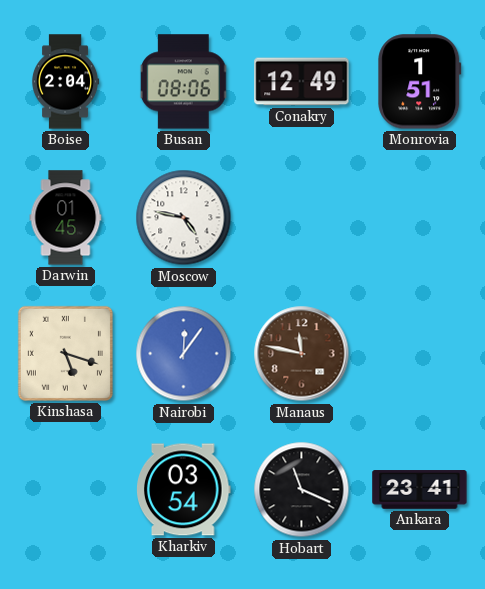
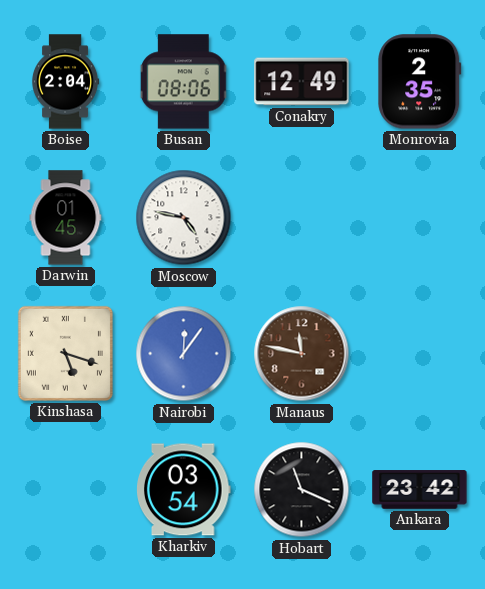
Monrovia: 1:51 -> 2:35 (420, 82)
Ankara: 23:41 -> 23:42 (420, 490)
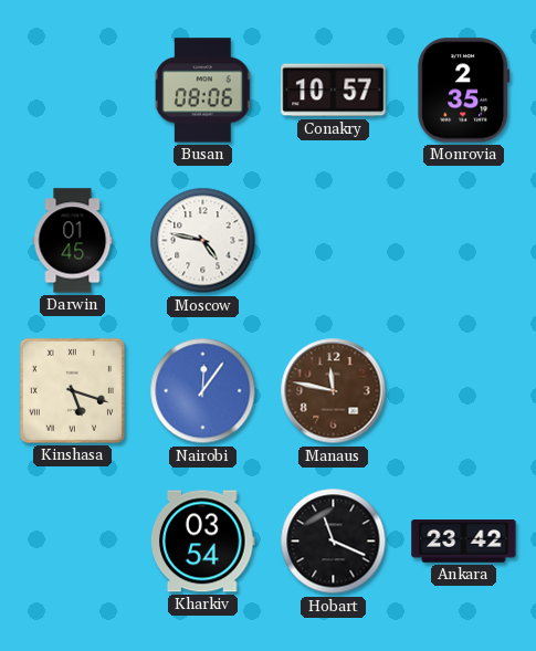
Boise: 2:04 -> none (65, 82)
Conakry: 12:49 -> 10:57 (334, 91)
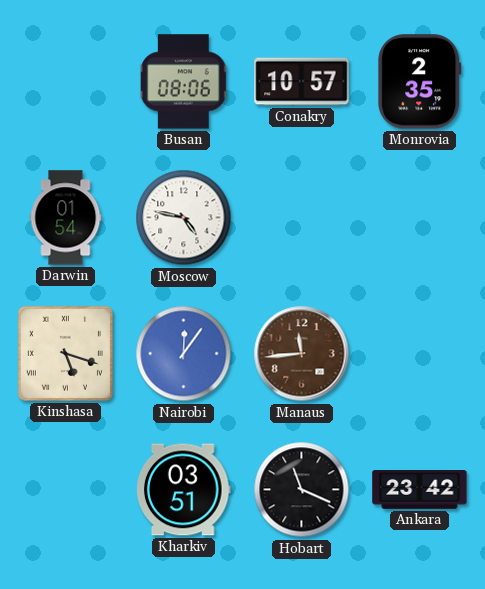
Darwin: 01:45 -> 01:54 (66, 218)
Manaus: 11:47 -> 11:44 (302, 354)
Kharkiv: 03:54 -> 03:51 (184, 490)
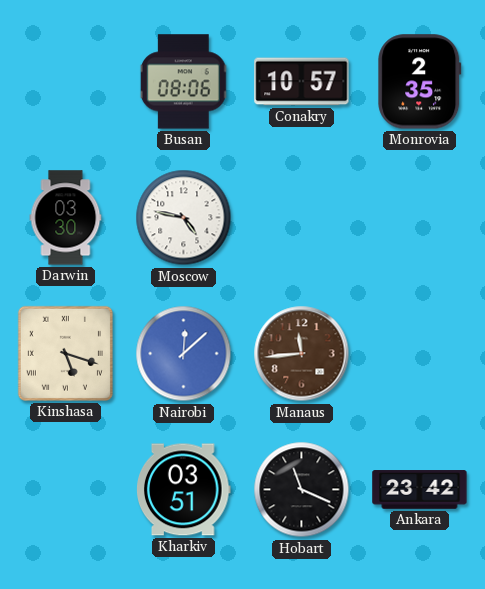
Darwin: 01:54 -> 03:30 (66, 218)
Nairobi: 12:06 -> 12:08 (184, 354)
